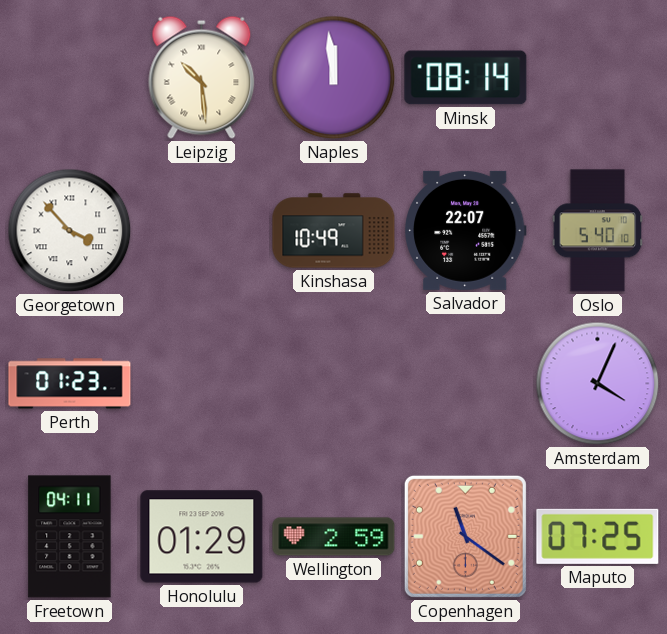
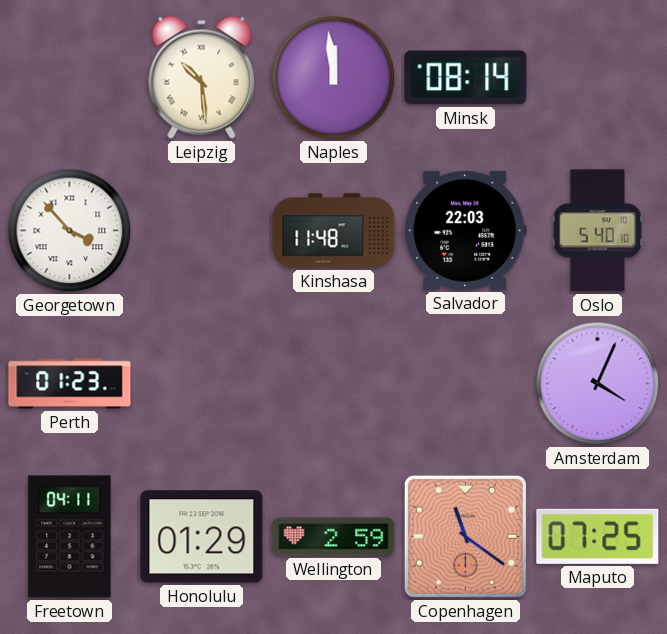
Kinshasa: 10:49 -> 11:48 (334, 231)
Salvador: 22:07 -> 22:03 (465, 230)
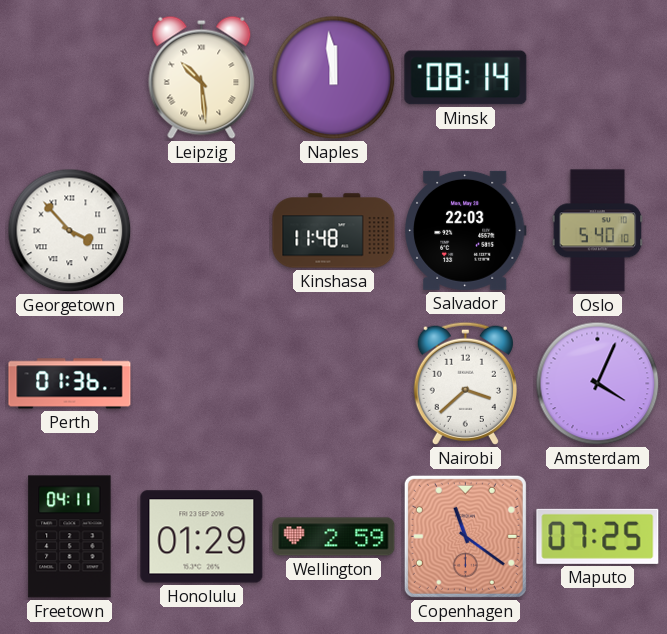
Perth: 01:23 -> 01:36 (70, 384)
Nairobi: none -> 3:38 (465, 383)
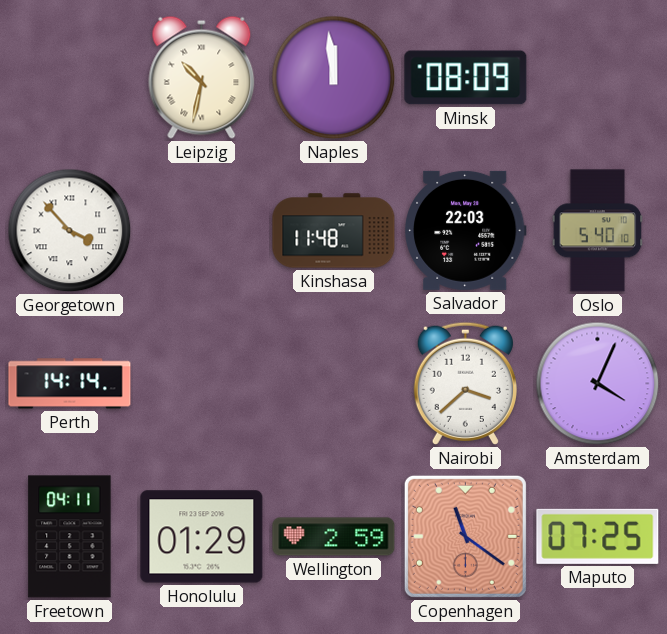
Leipzig: 10:29 -> 10:32 (202, 77)
Minsk: 08:14 -> 08:09 (466, 78)
Perth: 01:36 -> 14:14 (70, 384)
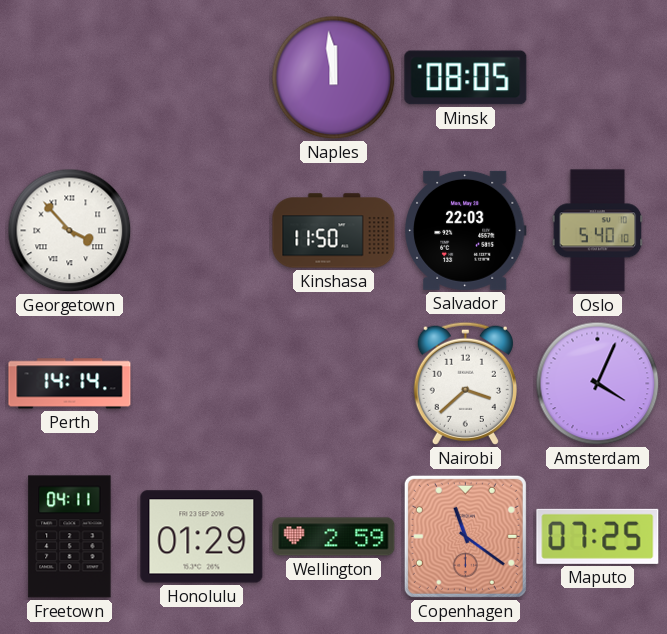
Leipzig: 10:32 -> none (202, 77)
Minsk: 08:09 -> 08:05 (466, 78)
Kinshasa: 11:48 -> 11:50 (334, 231)
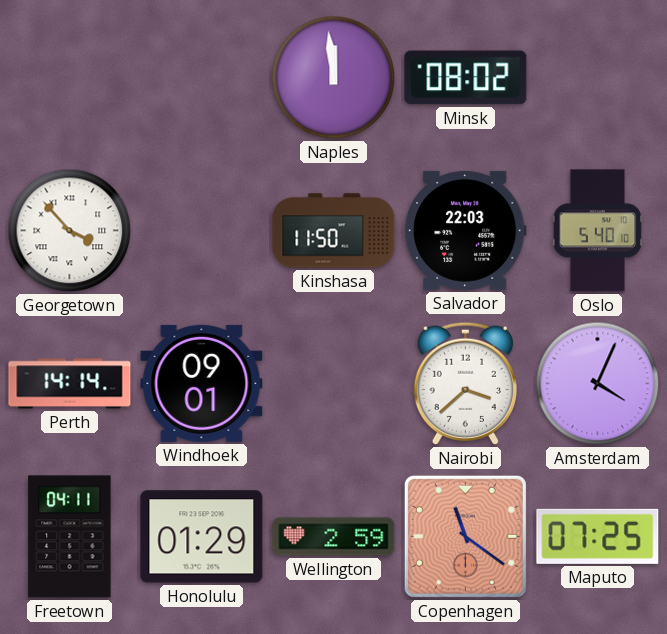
Minsk: 08:05 -> 08:02 (466, 78)
Windhoek: none -> 09:01 (202, 383)
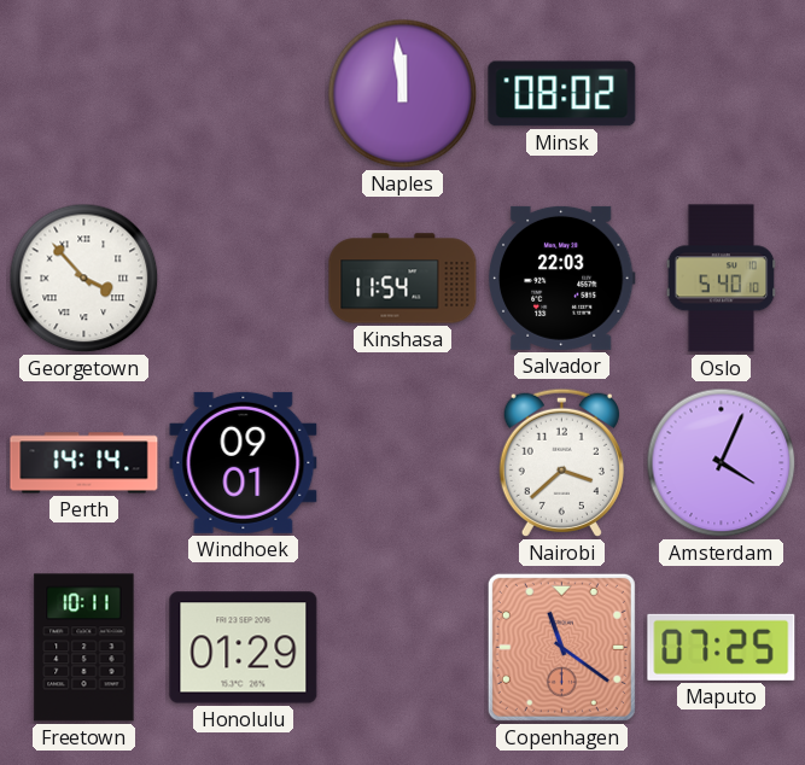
Kinshasa: 11:50 -> 11:54 (403, 279)
Freetown: 04:11 -> 10:11 (84, 648)
Wellington: 2:59 -> none (334, 537)
